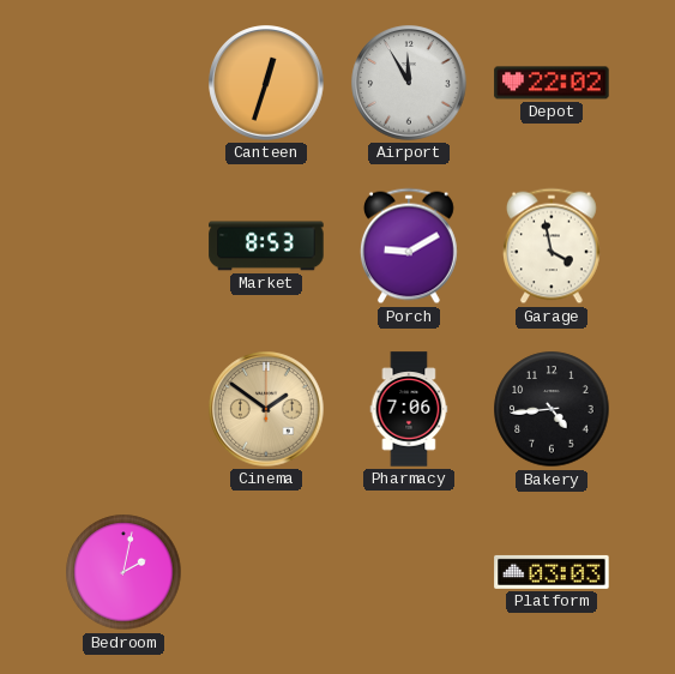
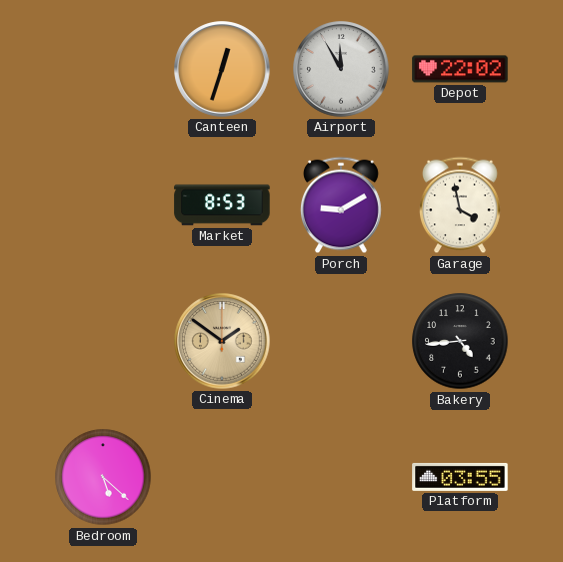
Pharmacy: 7:06 -> none (409, 409)
Bedroom: 2:02 -> 5:22 (103, 477)
Platform: 03:03 -> 03:55 (460, 477)
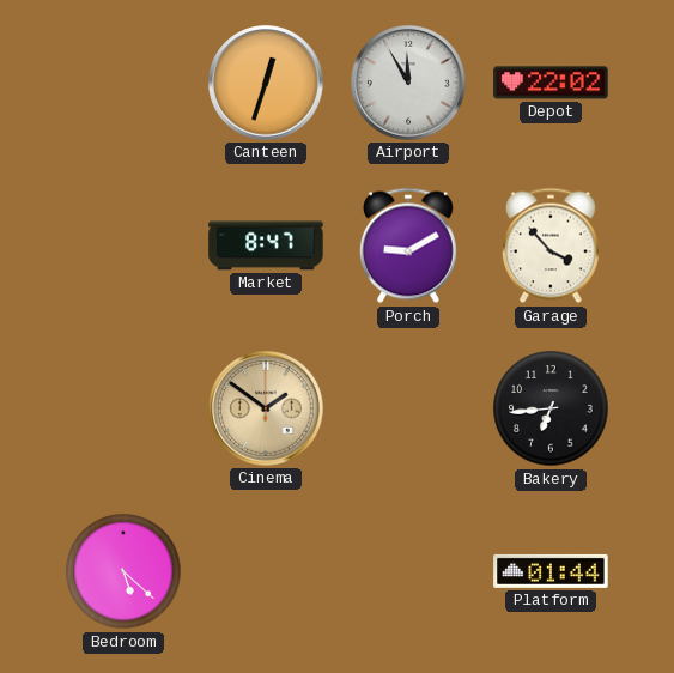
Market: 8:53 -> 8:47 (266, 245)
Garage: 3:58 -> 3:53 (551, 245)
Bakery: 4:44 -> 6:44 (551, 408)
Platform: 03:55 -> 01:44 (551, 571)
